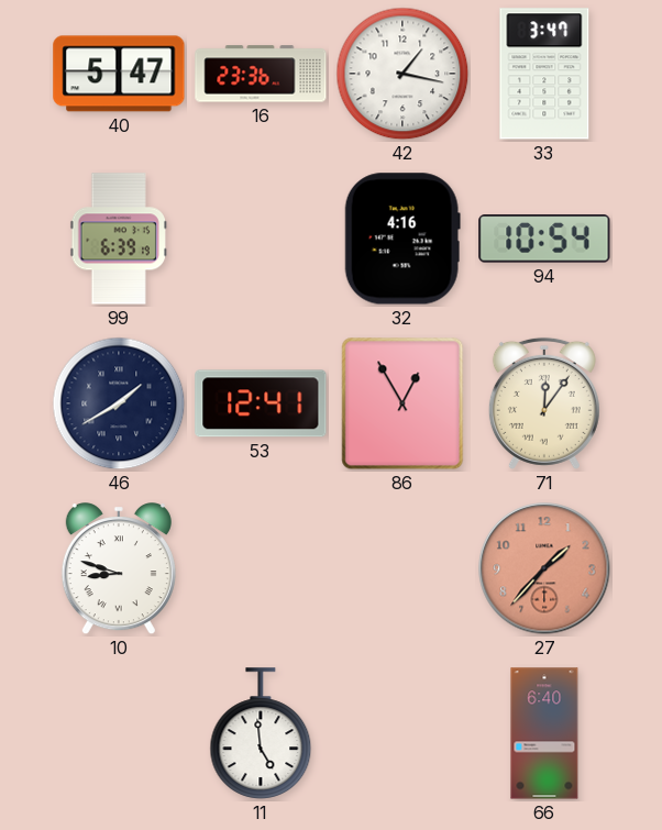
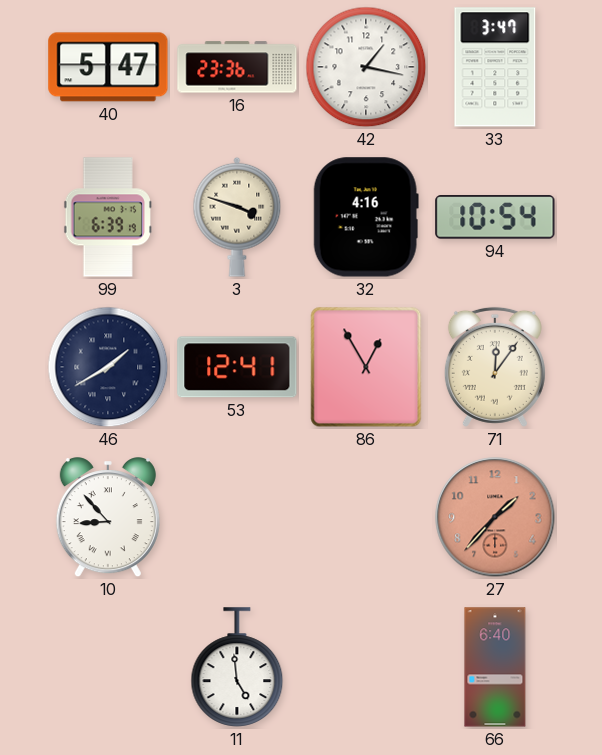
3: none -> 3:48 (237, 217)
10: 8:48 -> 8:53 (108, 518)
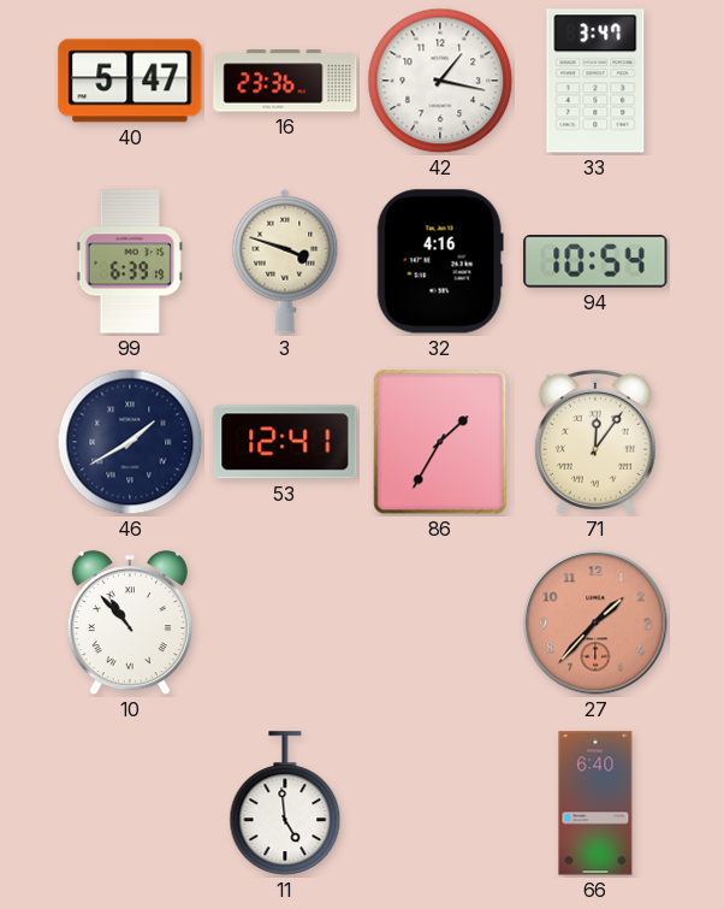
86: 12:55 -> 1:35 (440, 442)
10: 8:53 -> 10:53 (130, 624)
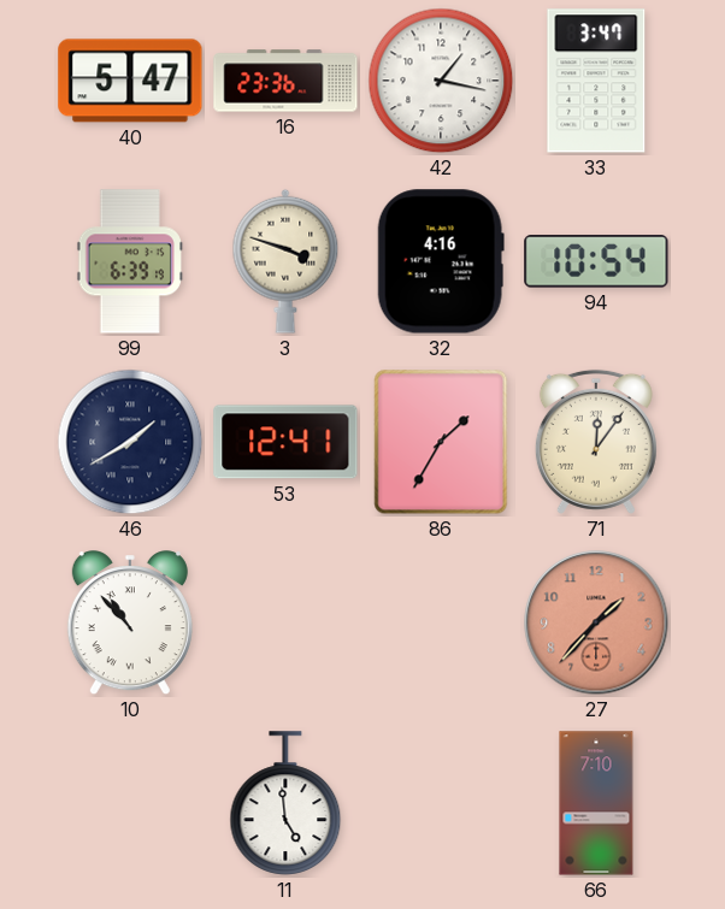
66: 6:40 -> 7:10 (596, 803)
